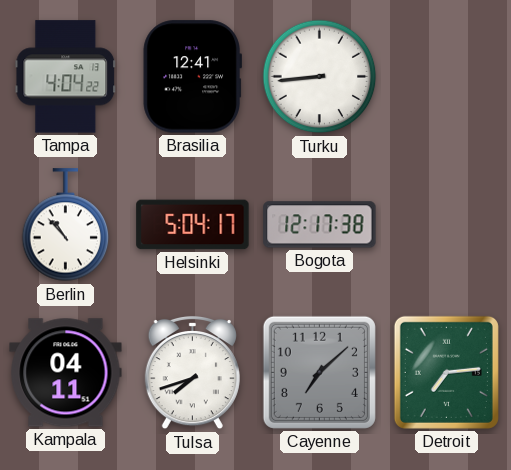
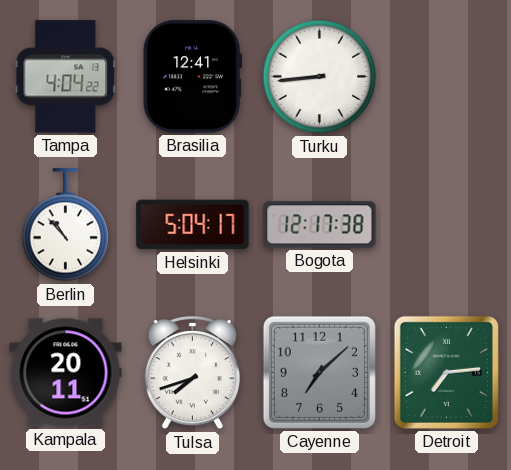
Kampala: 04:11 -> 20:11 (66, 373)
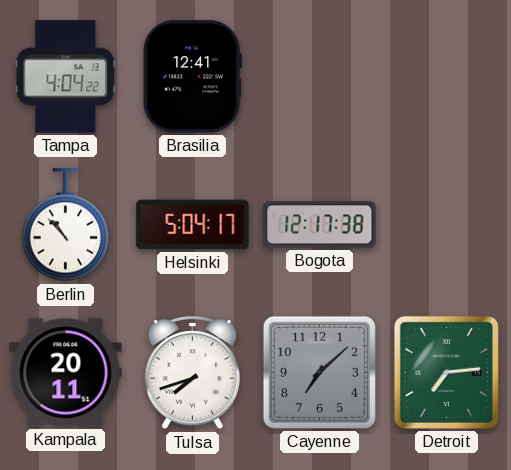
Turku: 8:44 -> none (320, 77)
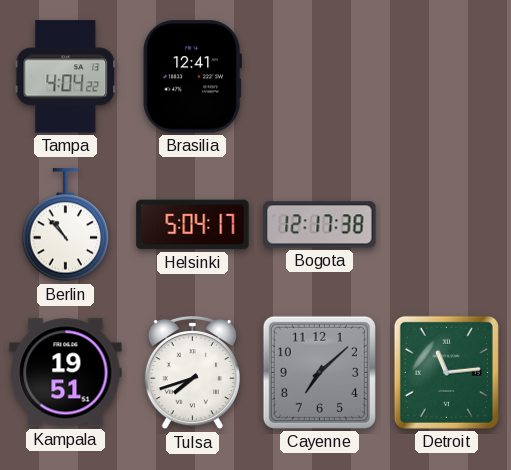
Kampala: 20:11 -> 19:51 (66, 373)
Detroit: 7:14 -> 11:14 (446, 372)
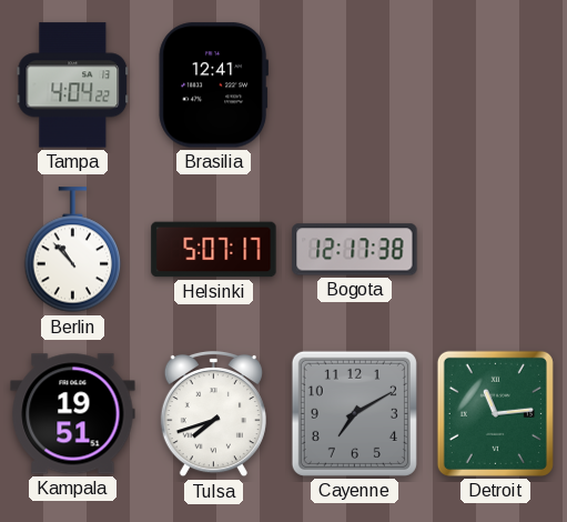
Helsinki: 5:04 -> 5:07 (214, 250)
Cayenne: 7:08 -> 7:10 (354, 413)
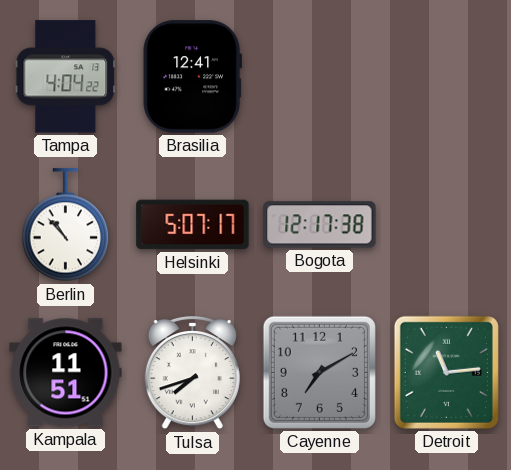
Kampala: 19:51 -> 11:51 (66, 373)
